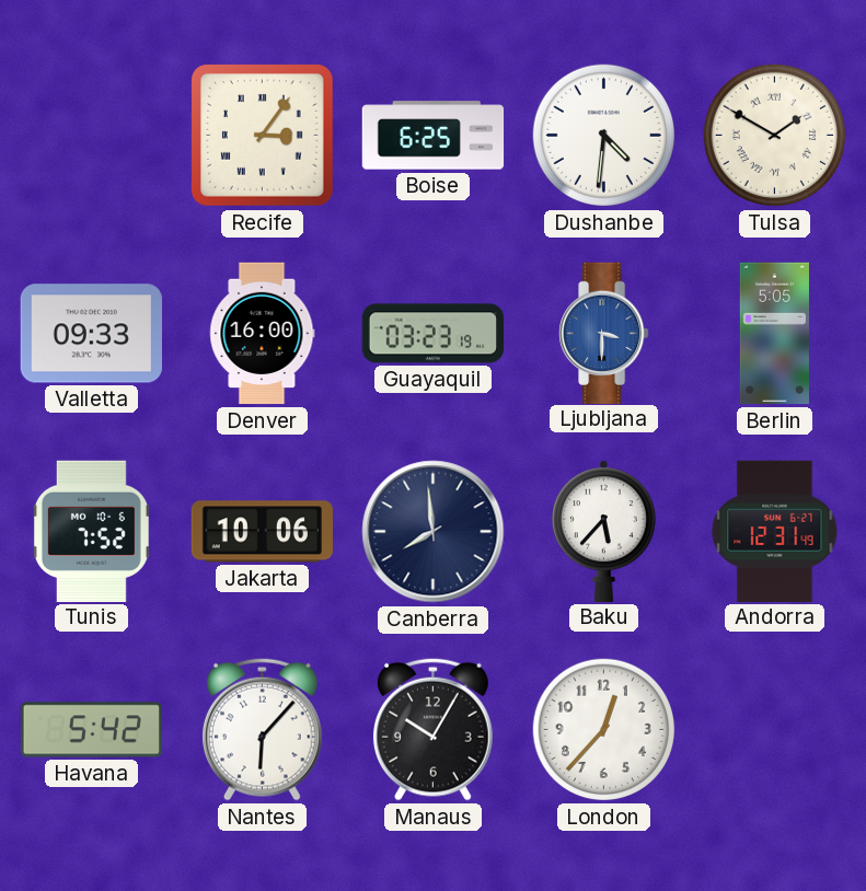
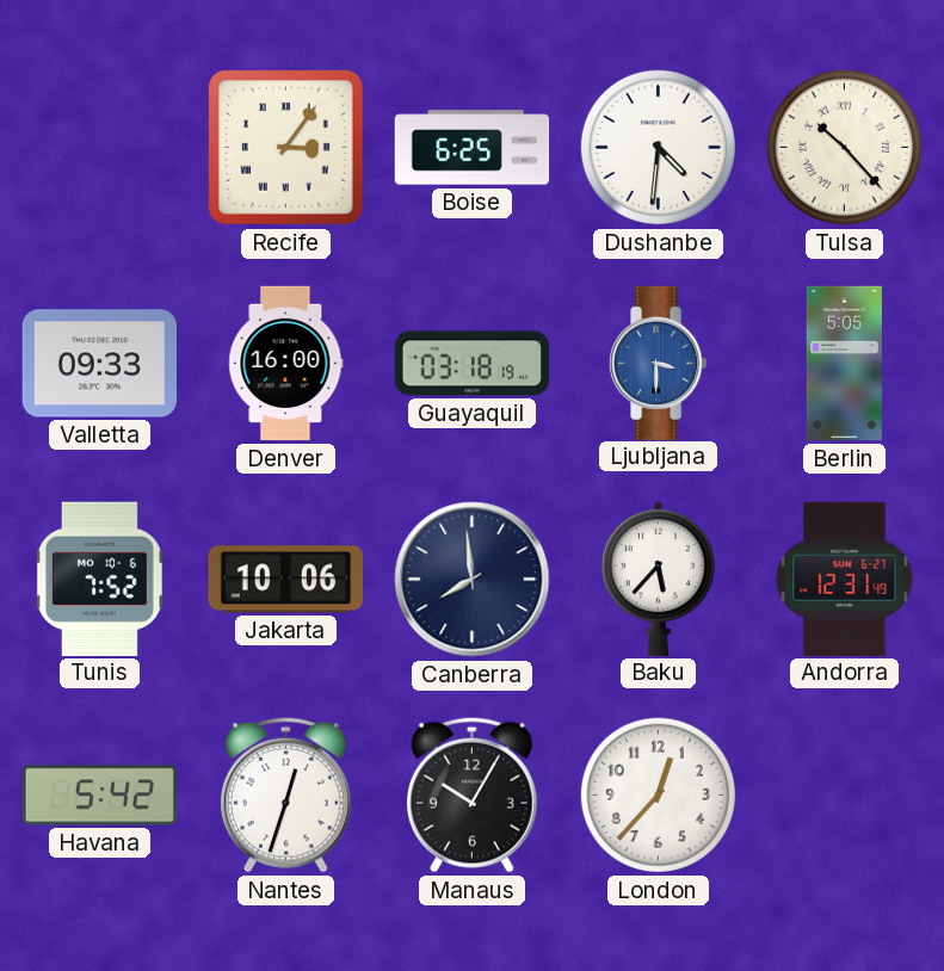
Tulsa: 1:50 -> 10:23 (845, 148)
Guayaquil: 03:23 -> 03:18 (471, 364)
Nantes: 6:07 -> 12:33 (285, 794)
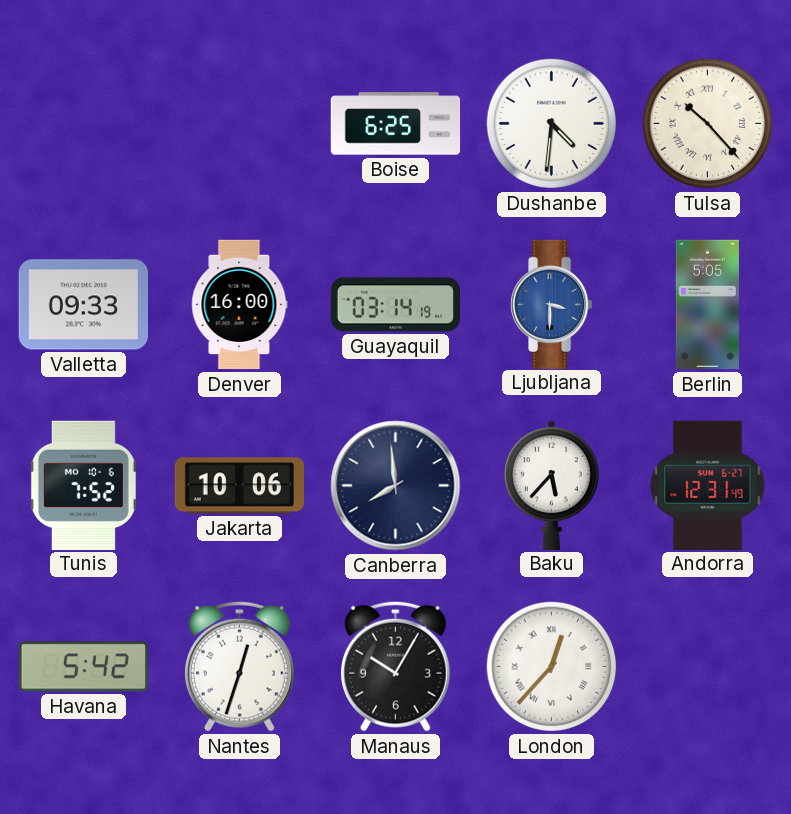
Recife: 3:06 -> none (286, 148)
Guayaquil: 03:18 -> 03:14 (395, 305)
London numerals: Arabic -> Roman (552, 667)
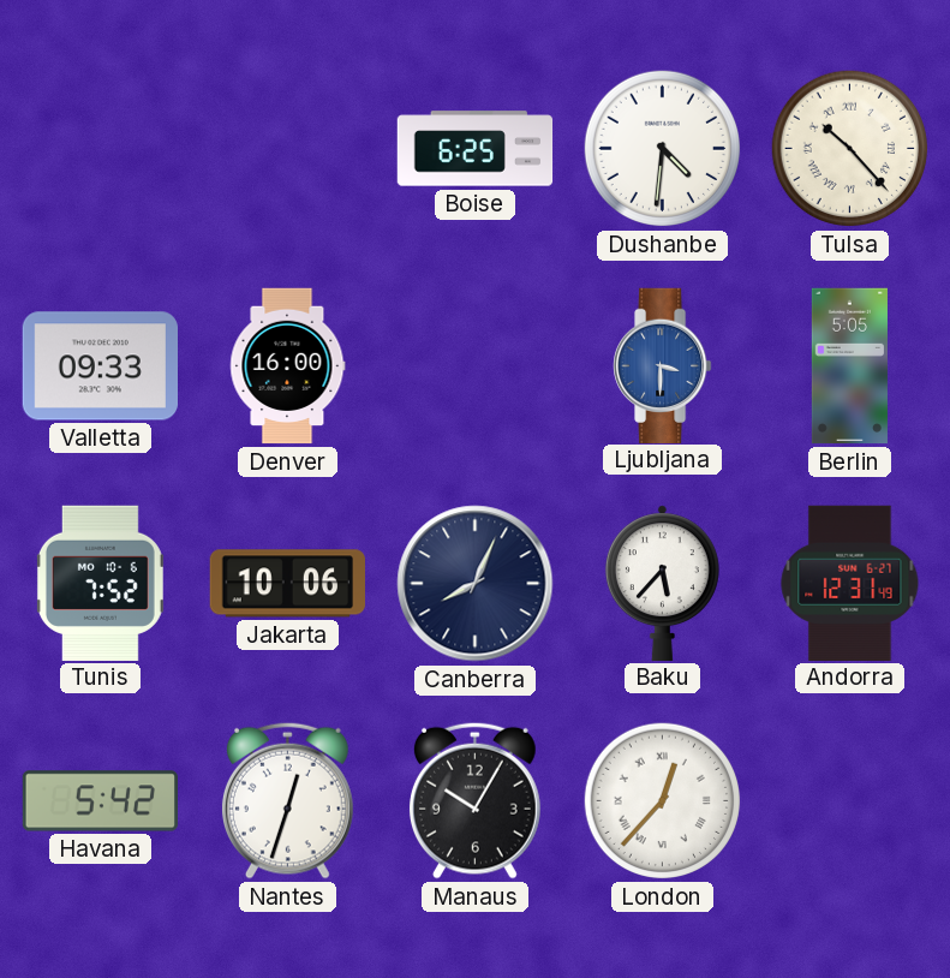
Guayaquil: 03:14 -> none (395, 305)
Canberra: 7:59 -> 8:04 (476, 584)
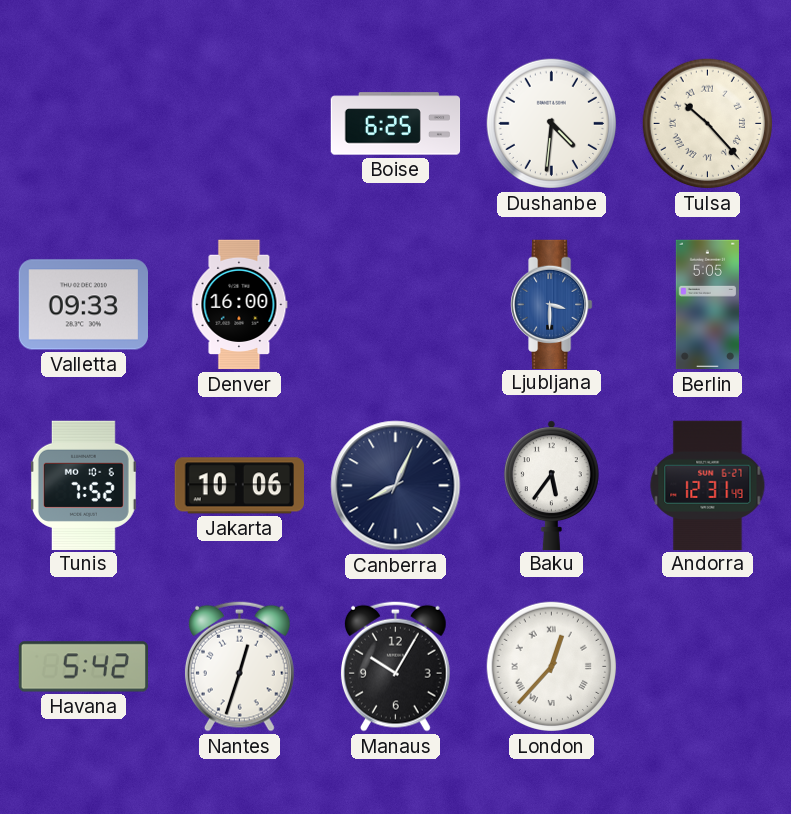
Baku: 5:37 -> 5:36 (551, 485)
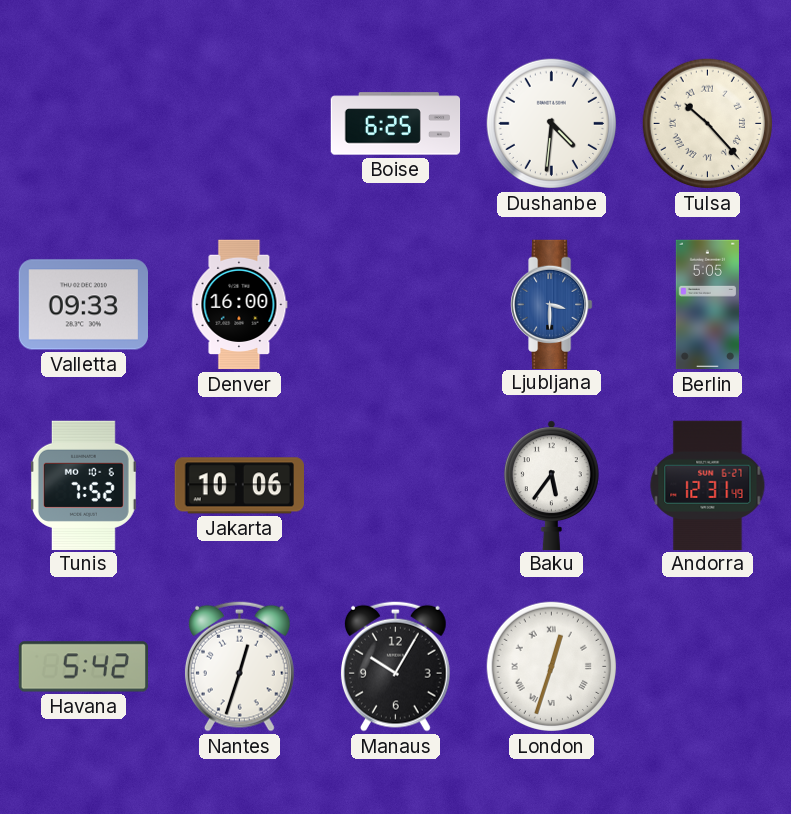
Canberra: 8:04 -> none (396, 486)
London: 12:37 -> 12:33 (552, 667)
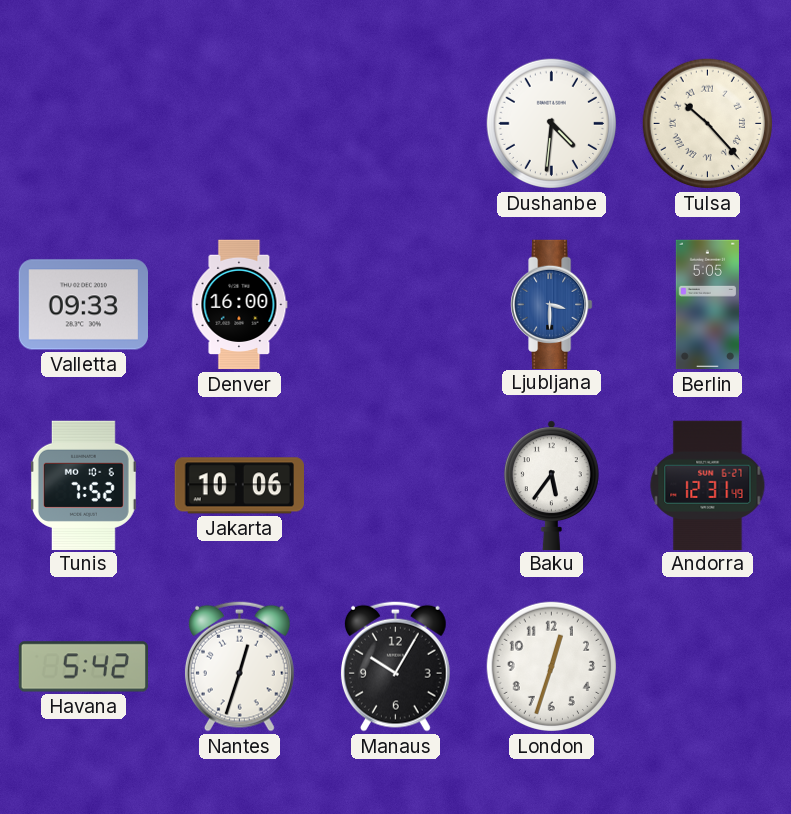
Boise: 6:25 -> none (396, 124)
London numerals: Roman -> Arabic (552, 667)
